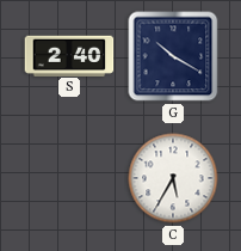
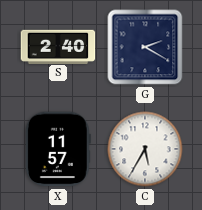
G: 10:20 -> 2:20 (145, 47)
X: none -> 11:57 (58, 149)
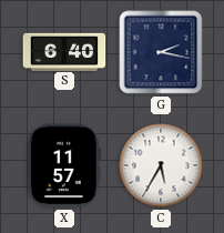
S: 2:40 -> 6:40 (64, 51)
G: 2:20 -> 2:17 (161, 52)
